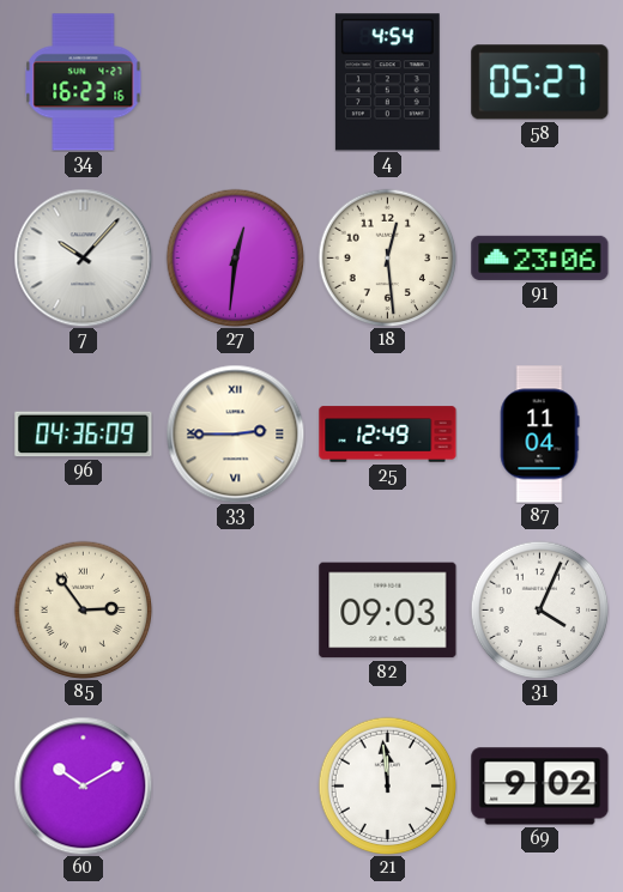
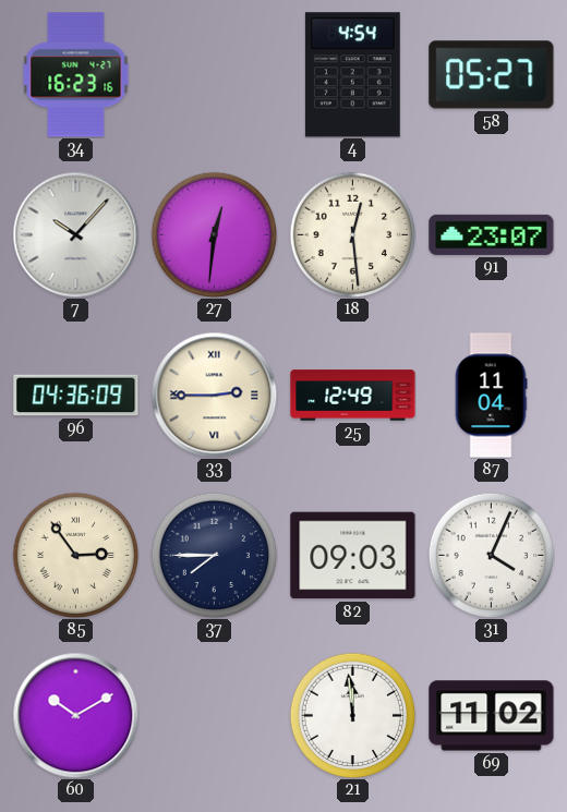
91: 23:06 -> 23:07 (492, 234)
37: none -> 7:45 (214, 555)
69: 9:02 -> 11:02 (492, 716)
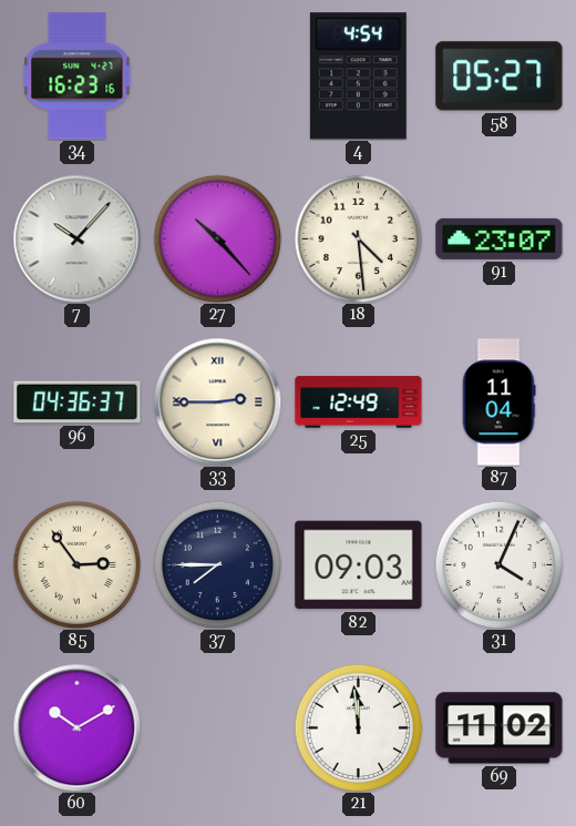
27: 12:31 -> 10:23 (217, 238)
18: 12:29 -> 4:29 (358, 238)
96: 04:36:09 -> 04:36:37 (78, 402)
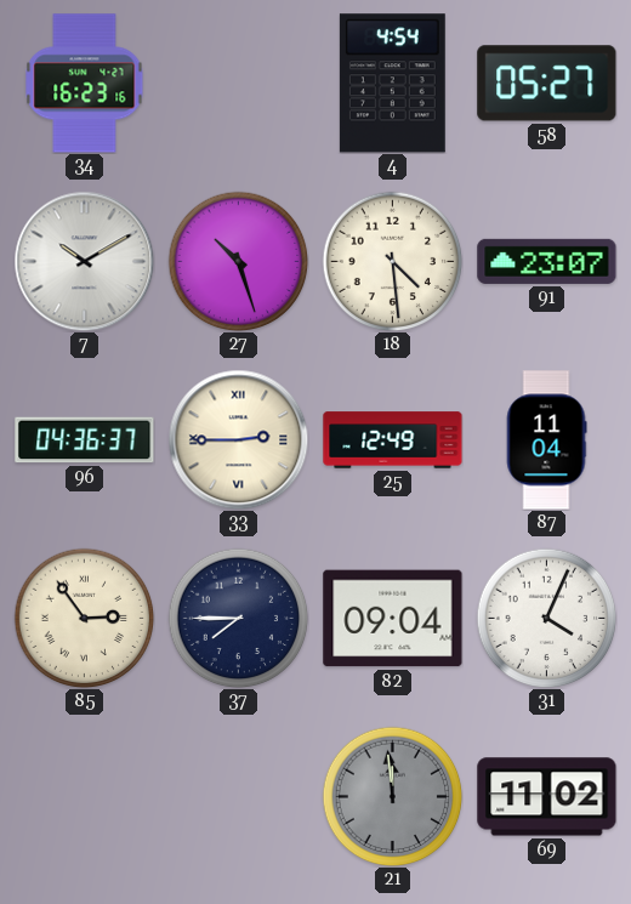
7: 10:07 -> 10:10 (84, 261)
27: 10:23 -> 10:27 (238, 261)
82: 09:03 -> 09:04 (393, 619)
60: 10:10 -> none (76, 727)
21 dial: white -> grey (392, 796)
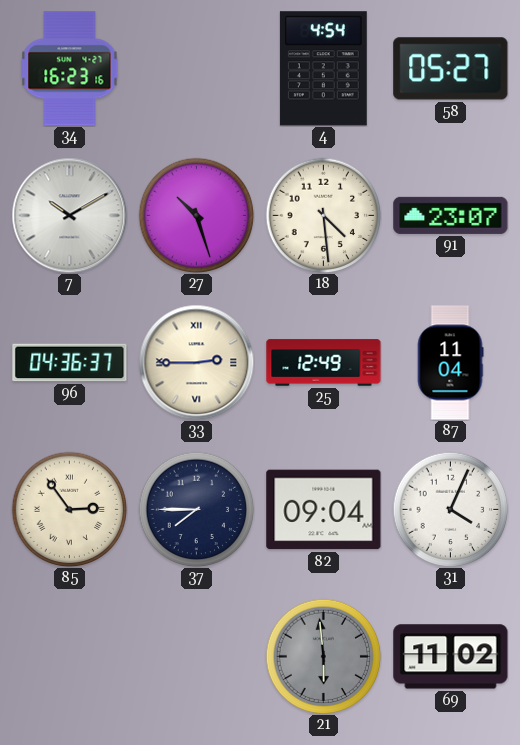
21: 11:59 -> 5:59 (323, 656)
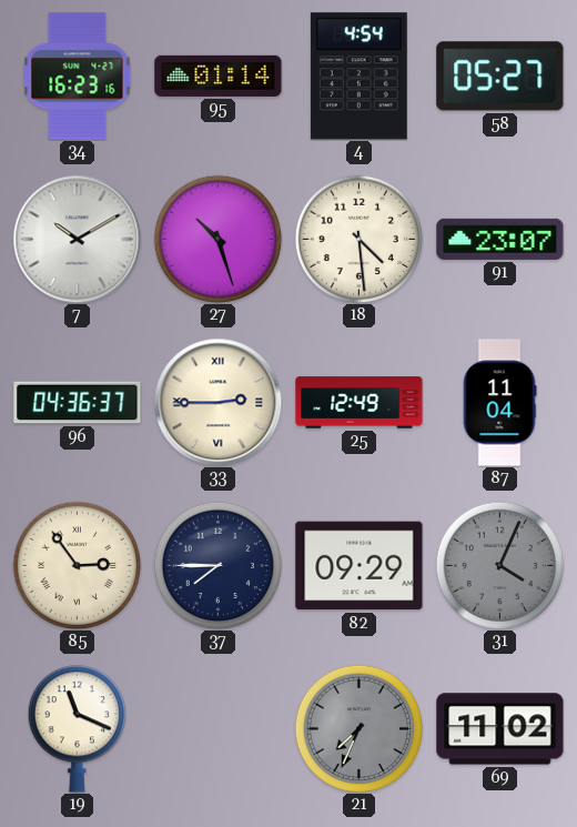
95: none -> 01:14 (219, 75)
82: 09:04 -> 09:29 (360, 566)
31 dial: white -> grey (499, 565)
19: none -> 11:19 (77, 729)
21: 5:59 -> 7:34 (358, 728)
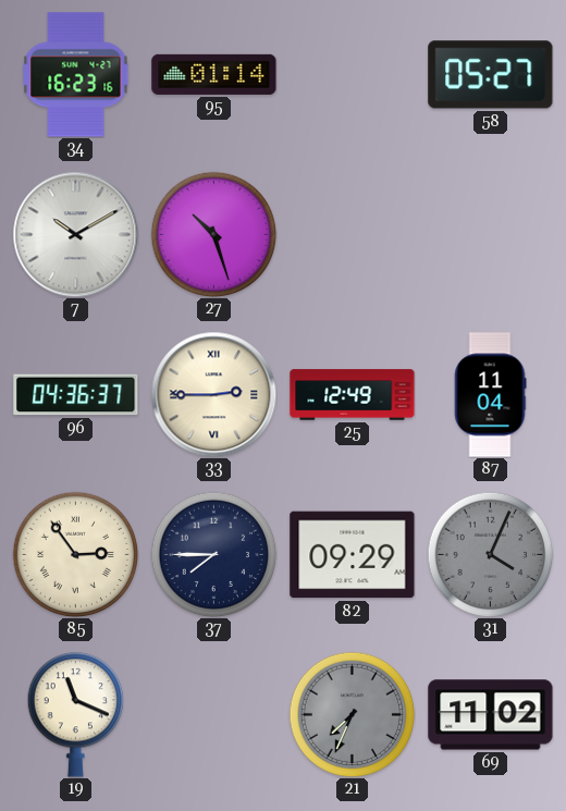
4: 4:54 -> none (358, 77)
18: 4:29 -> none (358, 239)
91: 23:07 -> none (500, 239)
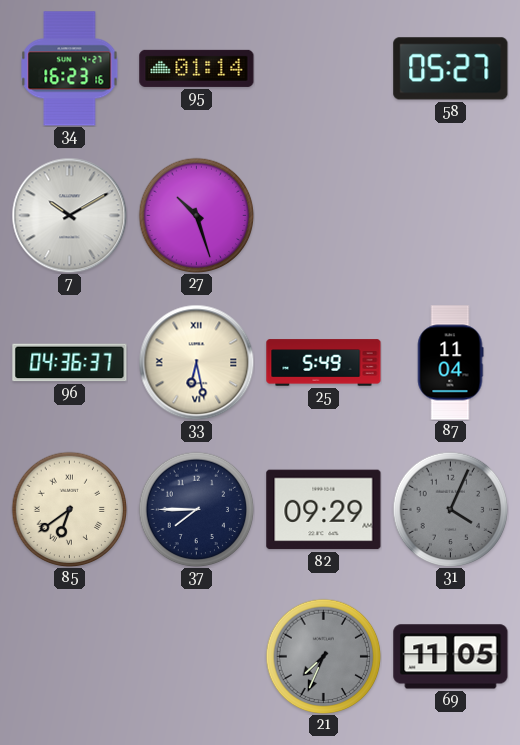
33: 2:45 -> 6:28 (196, 362)
25: 12:49 -> 5:49 (324, 363)
85: 2:54 -> 6:39 (69, 509)
19: 11:19 -> none (75, 715)
69: 11:02 -> 11:05 (451, 657)
